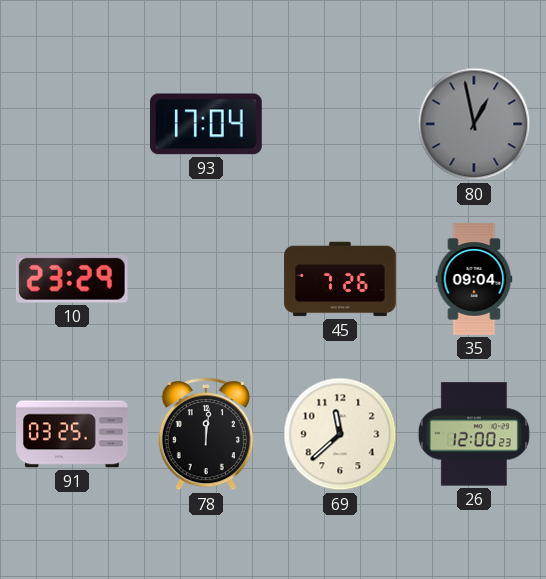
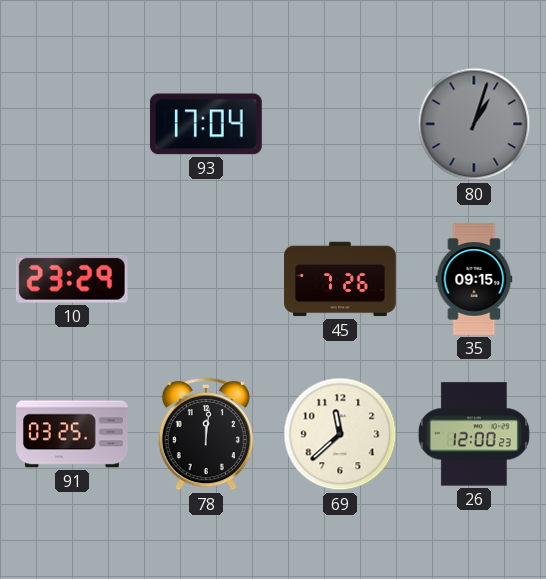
80: 12:58 -> 1:03 (474, 124)
35: 09:04 -> 09:15 (474, 279)
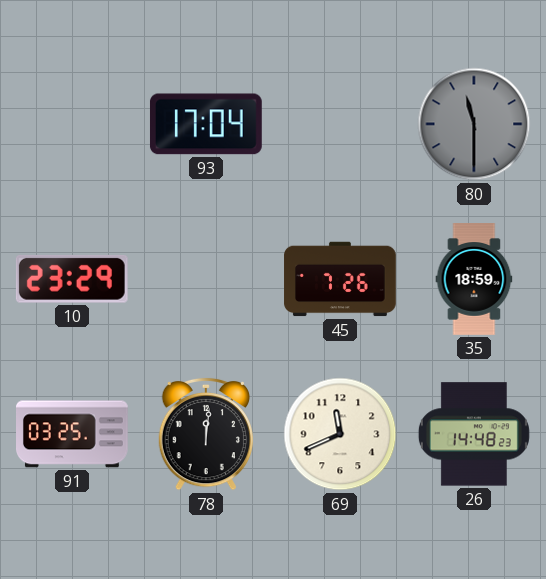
80: 1:03 -> 11:30 (474, 124)
35: 09:15 -> 18:59 (474, 279)
69: 11:38 -> 11:41 (340, 434)
26: 12:00 -> 14:48 (474, 434)
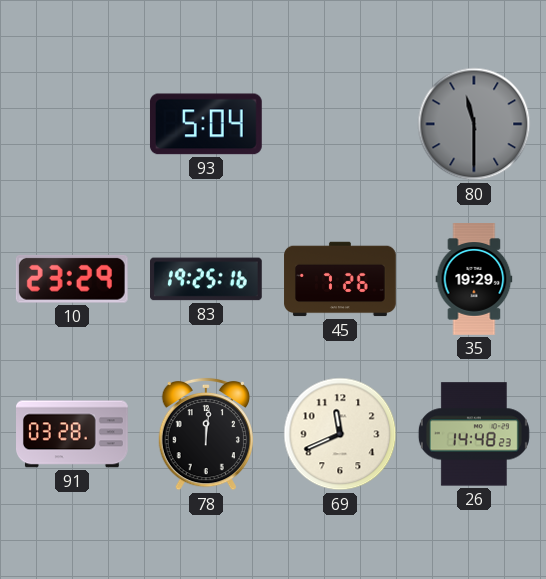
93: 17:04 -> 5:04 (206, 124)
83: none -> 19:25 (207, 279)
35: 18:59 -> 19:29 (474, 279)
91: 03:25 -> 03:28 (73, 434)
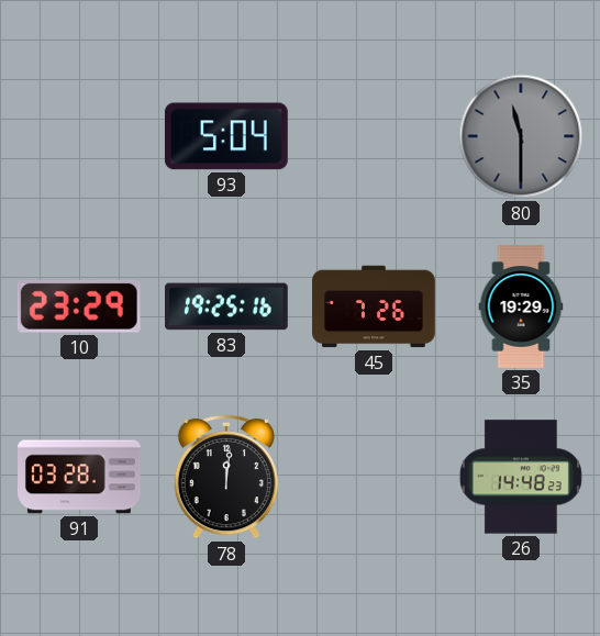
69: 11:41 -> none (340, 434)
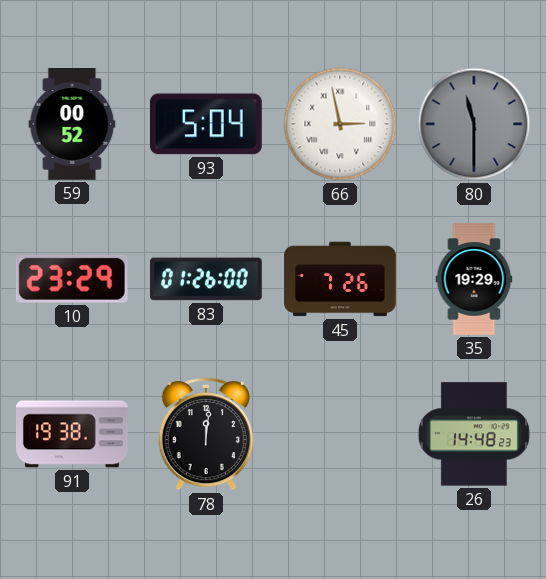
59: none -> 00:52 (72, 124)
66: none -> 2:58 (340, 124)
83: 19:25 -> 01:26 (207, 279)
91: 03:28 -> 19:38 (73, 434)
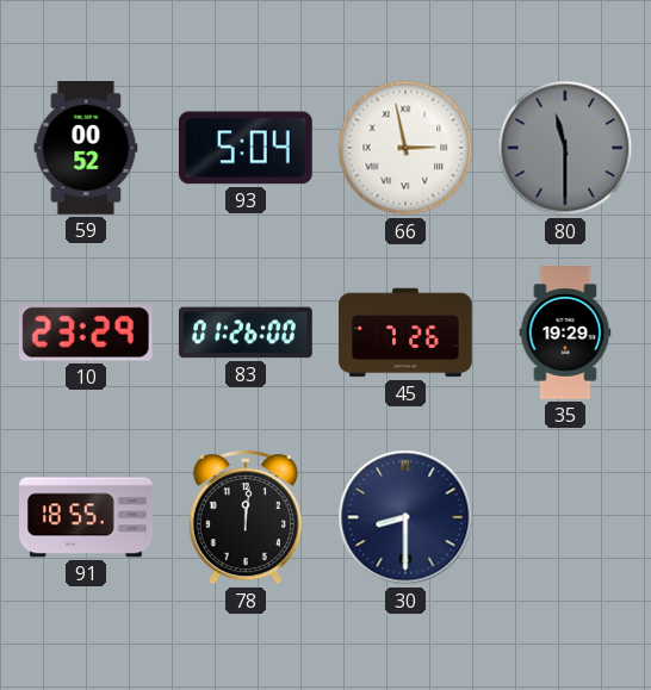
91: 19:38 -> 18:55 (87, 517)
30: none -> 8:30 (405, 517)
26: 14:48 -> none (474, 434)
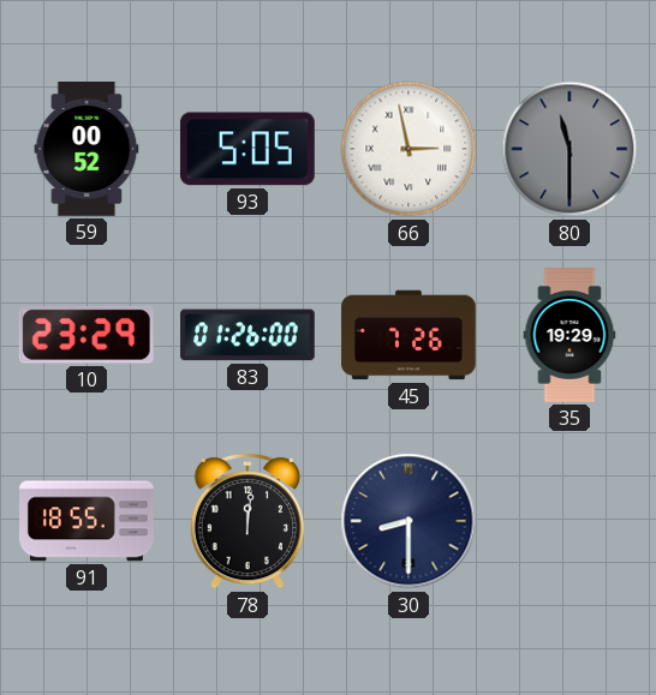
93: 5:04 -> 5:05 (248, 149)
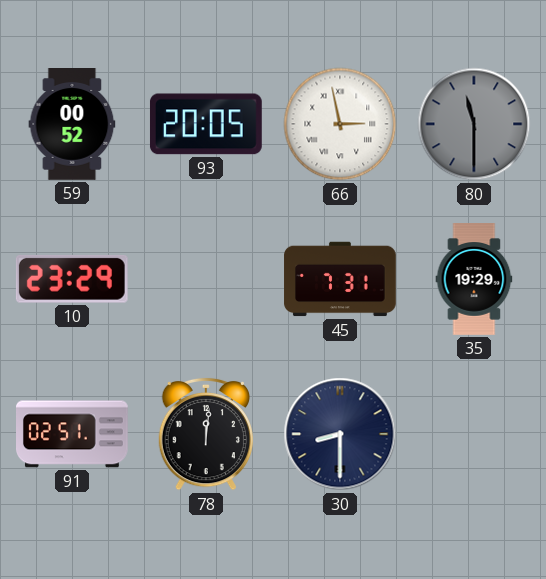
93: 5:05 -> 20:05 (206, 124)
83: 01:26 -> none (249, 335)
45: 7:26 -> 7:31 (340, 279)
91: 18:55 -> 02:51 (73, 434)
